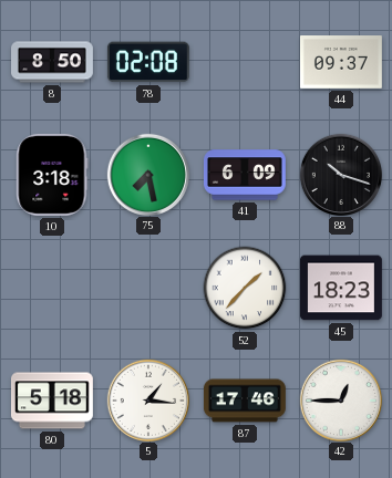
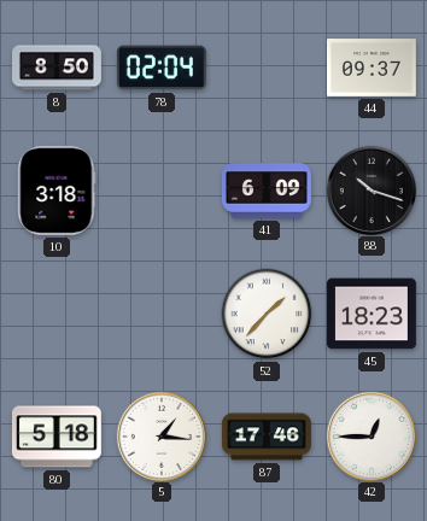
78: 02:08 -> 02:04 (162, 68)
75: 7:28 -> none (147, 174)
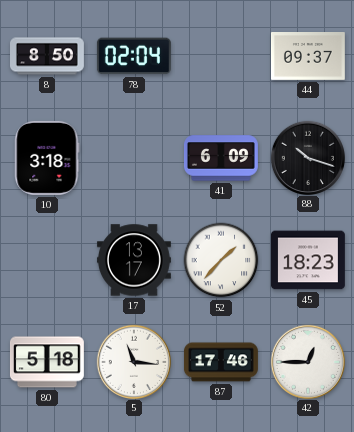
17: none -> 13:17 (134, 260)
5: 1:16 -> 11:16 (133, 361)
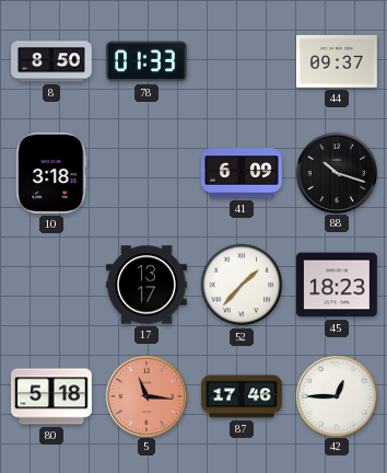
78: 02:04 -> 01:33 (146, 61)
5 dial: white -> salmon (145, 395)
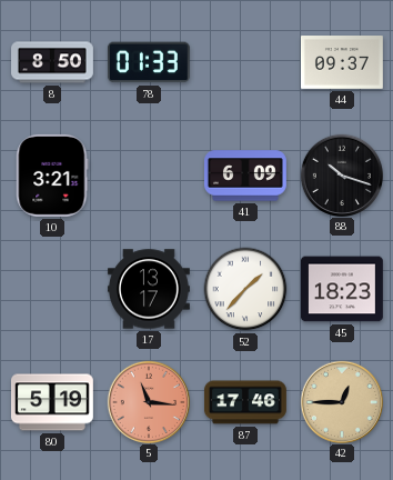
10: 3:18 -> 3:21 (52, 176)
80: 5:18 -> 5:19 (52, 402)
42 dial: white -> champagne (341, 401)
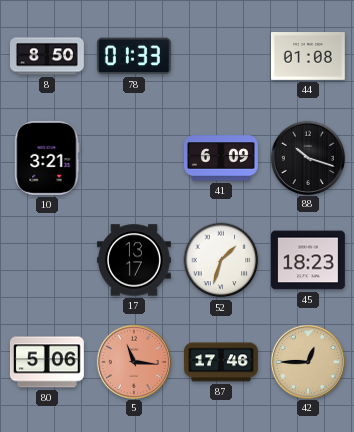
44: 09:37 -> 01:08 (308, 57)
52: 1:37 -> 1:33 (221, 260)
80: 5:19 -> 5:06 (47, 362)
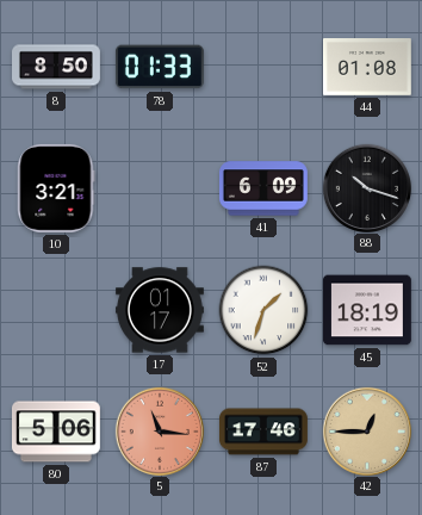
17: 13:17 -> 01:17 (160, 310)
45: 18:23 -> 18:19 (367, 310)
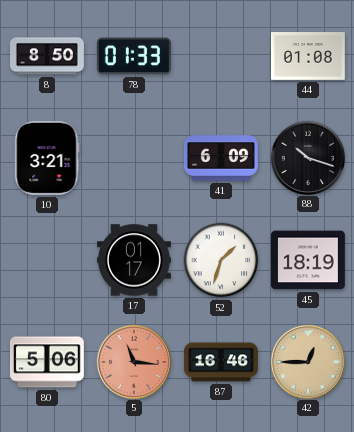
87: 17:46 -> 16:46 (221, 362)
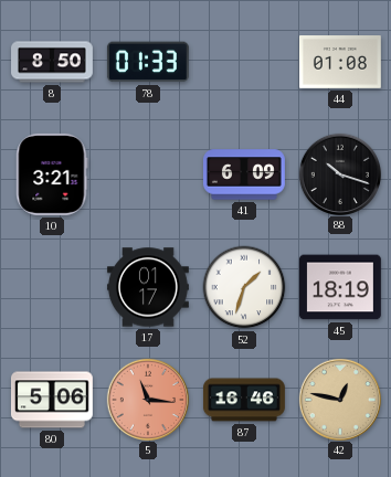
42: 12:45 -> 12:47 (339, 399)
